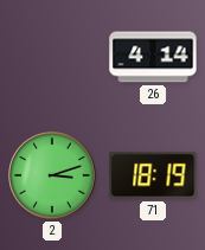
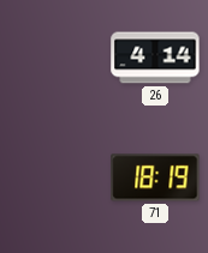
2: 3:12 -> none (52, 175)
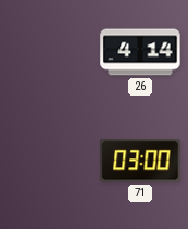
71: 18:19 -> 03:00 (140, 161)
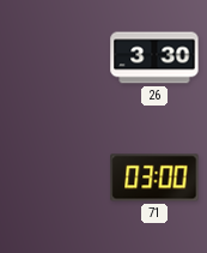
26: 4:14 -> 3:30 (154, 58)
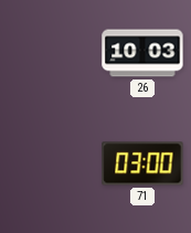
26: 3:30 -> 10:03 (142, 53)
